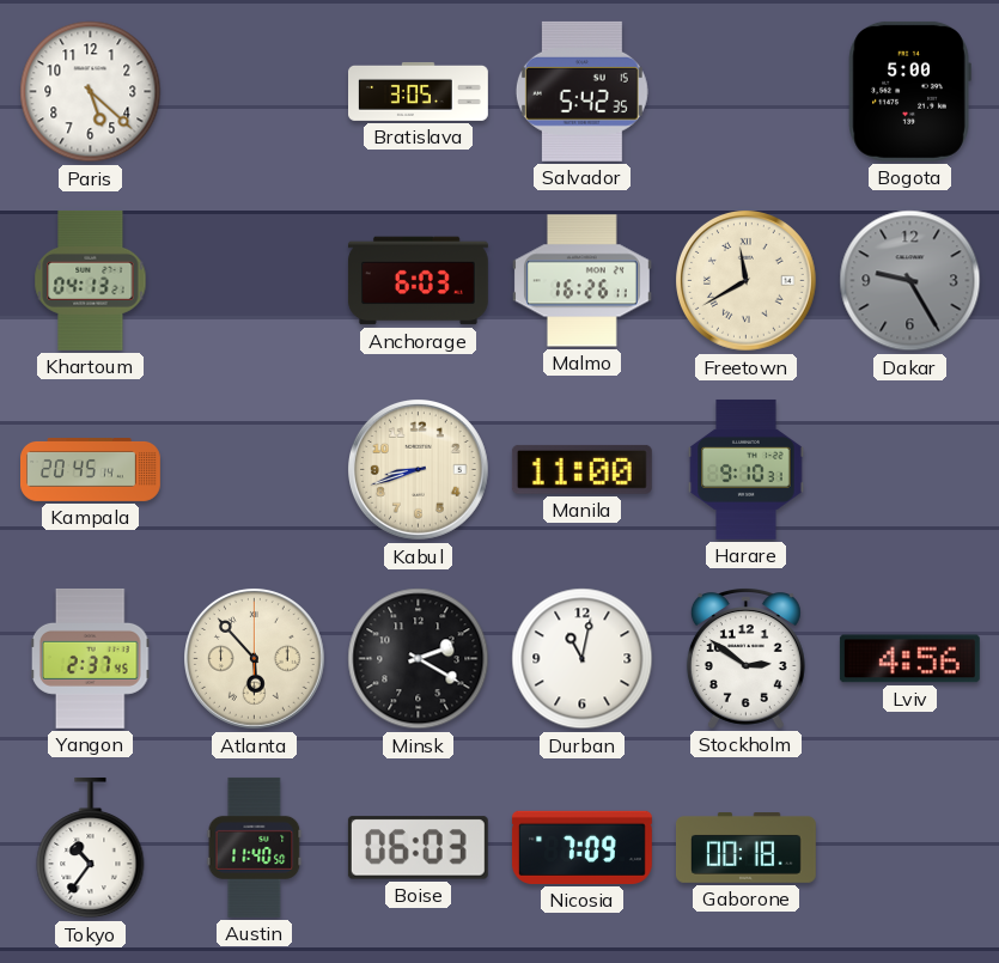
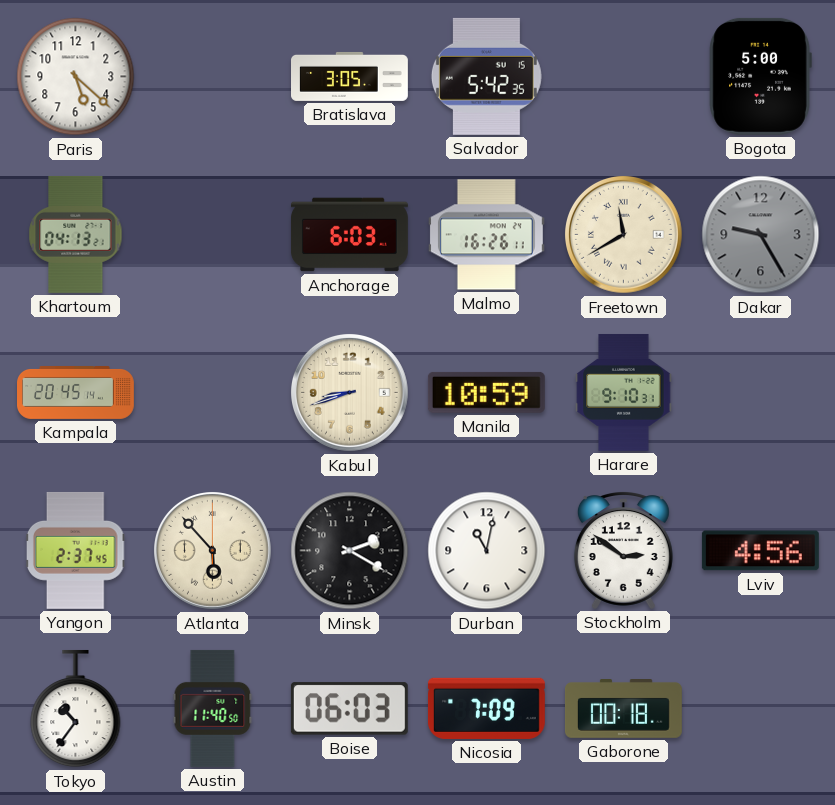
Manila: 11:00 -> 10:59 (486, 392)
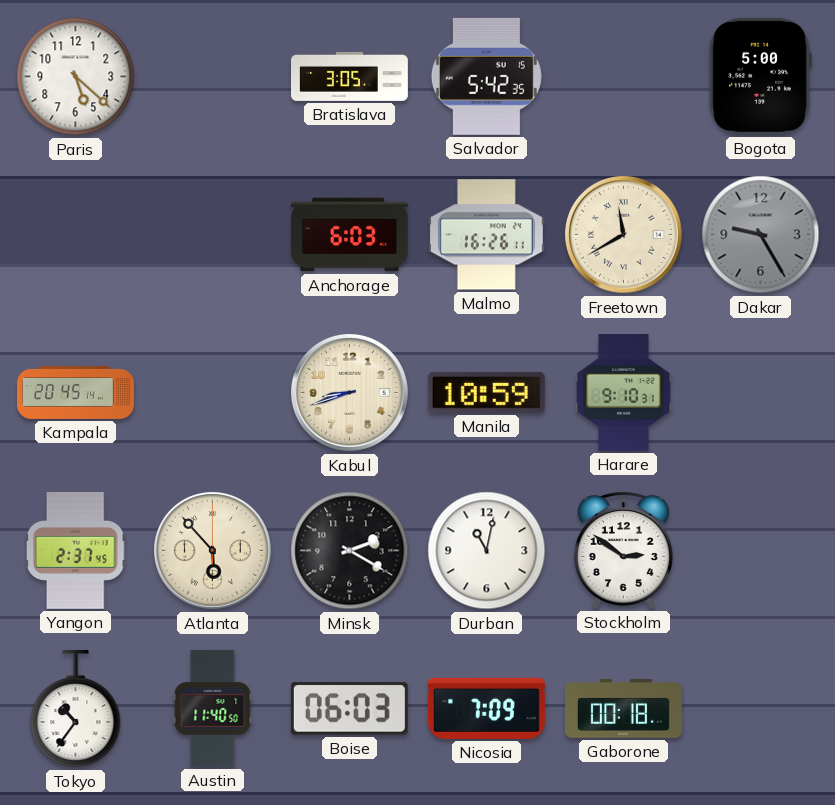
Khartoum: 04:13 -> none (76, 234)
Lviv: 4:56 -> none (760, 551)
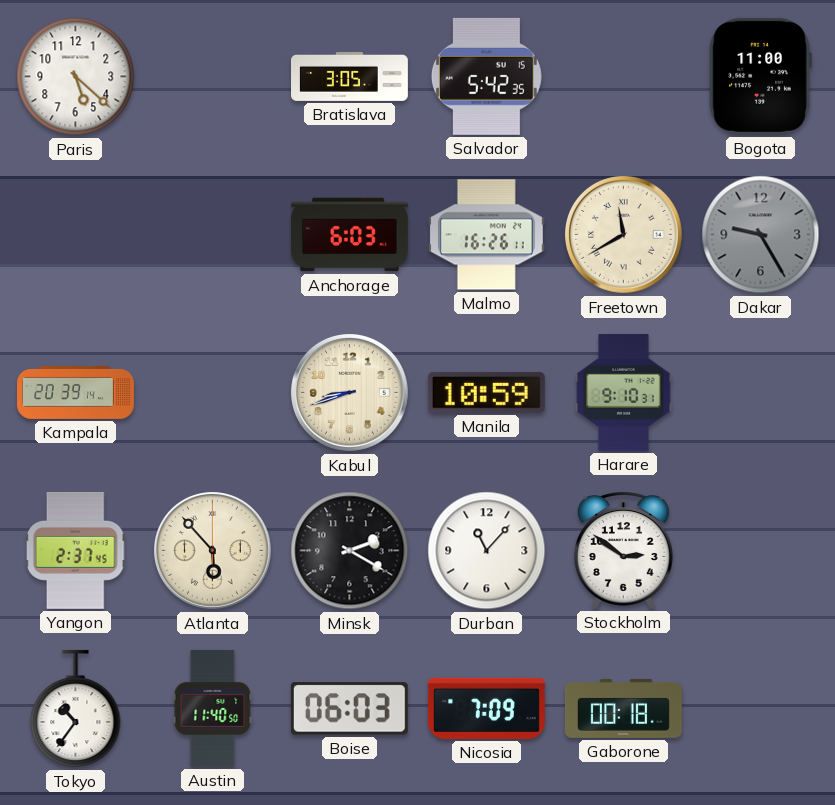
Bogota: 5:00 -> 11:00 (760, 76)
Kampala: 20:45 -> 20:39 (76, 393)
Durban: 11:02 -> 11:07 (487, 551)
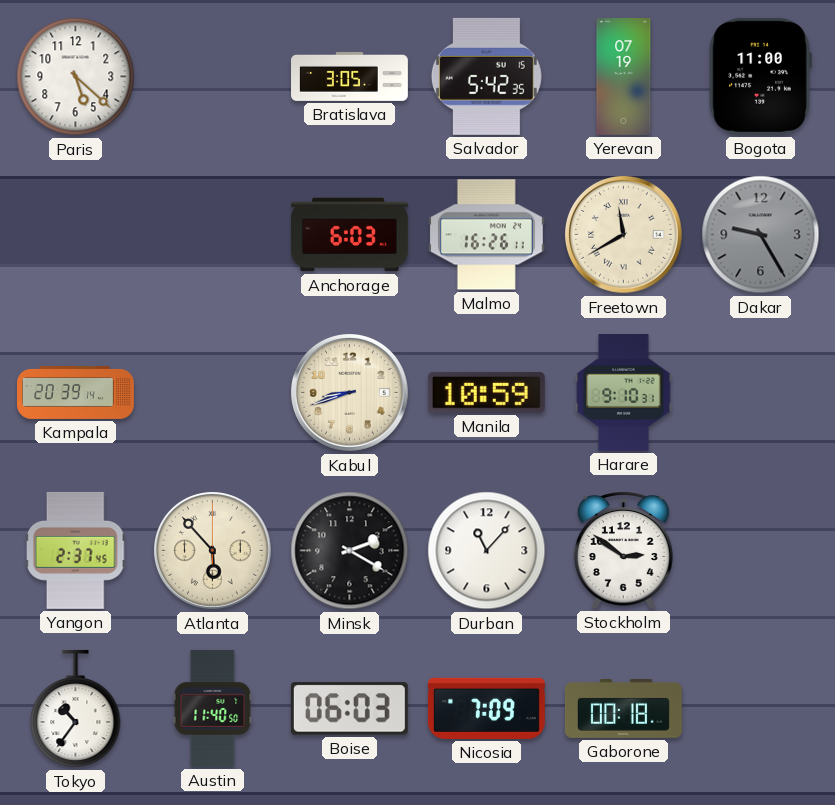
Yerevan: none -> 07:19 (624, 77)
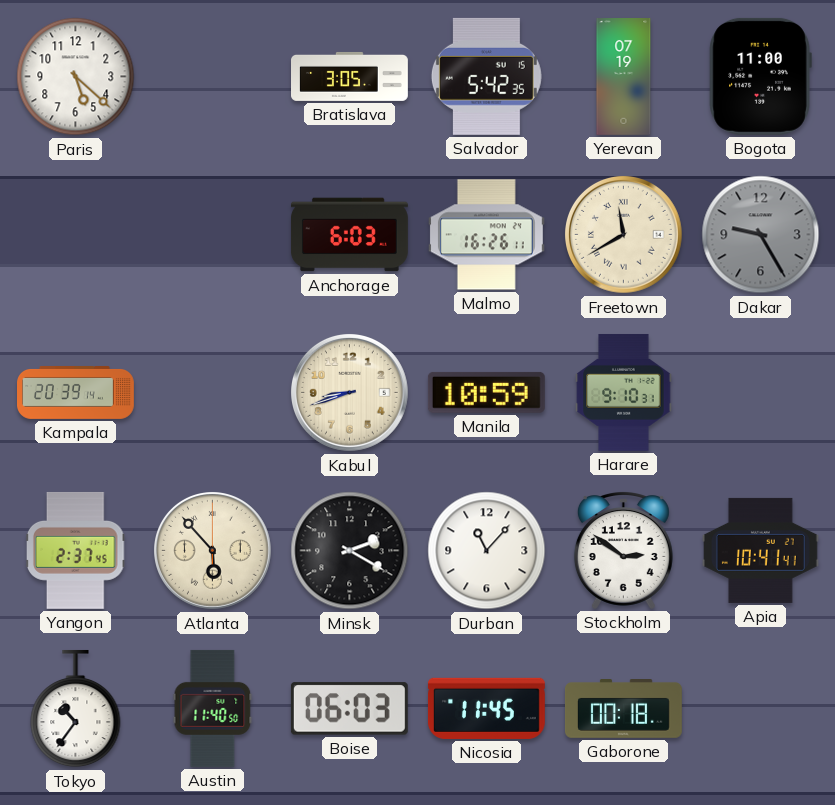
Apia: none -> 10:41 (760, 550)
Nicosia: 7:09 -> 11:45 (486, 708)
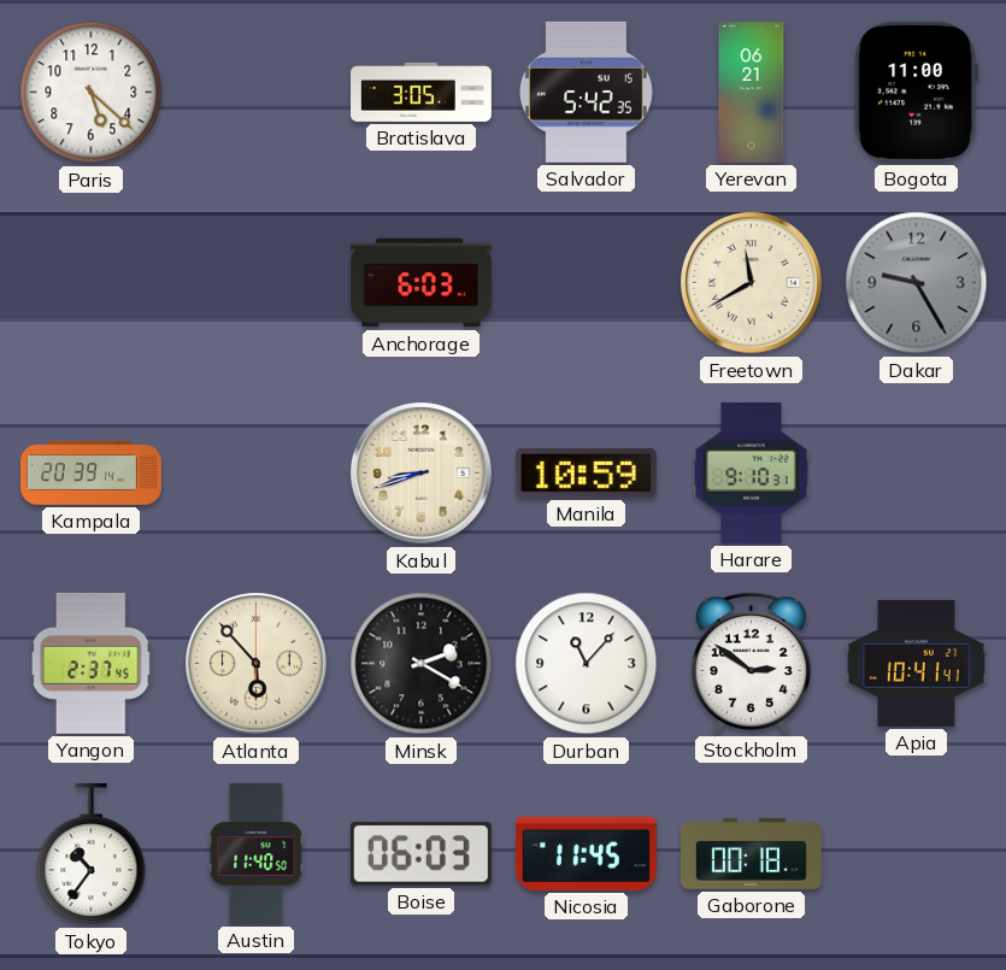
Yerevan: 07:19 -> 06:21 (752, 93)
Malmo: 16:26 -> none (486, 235)
